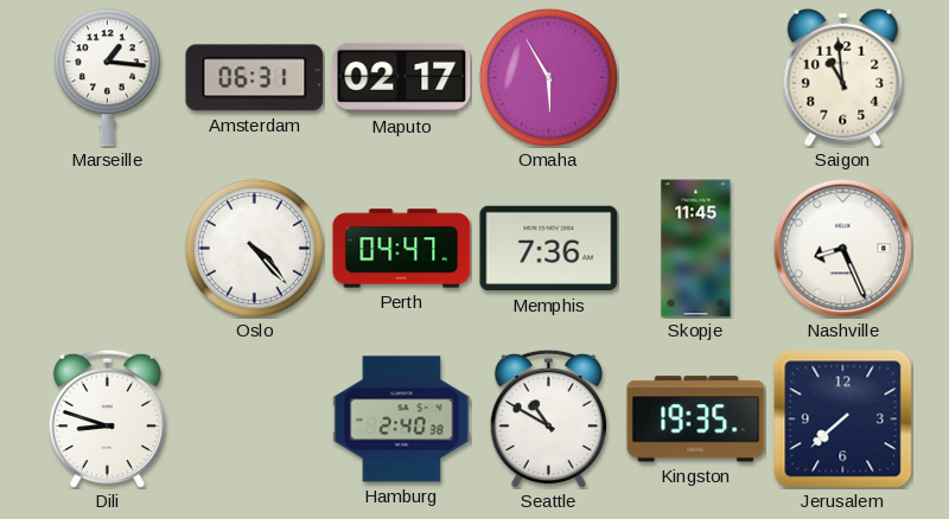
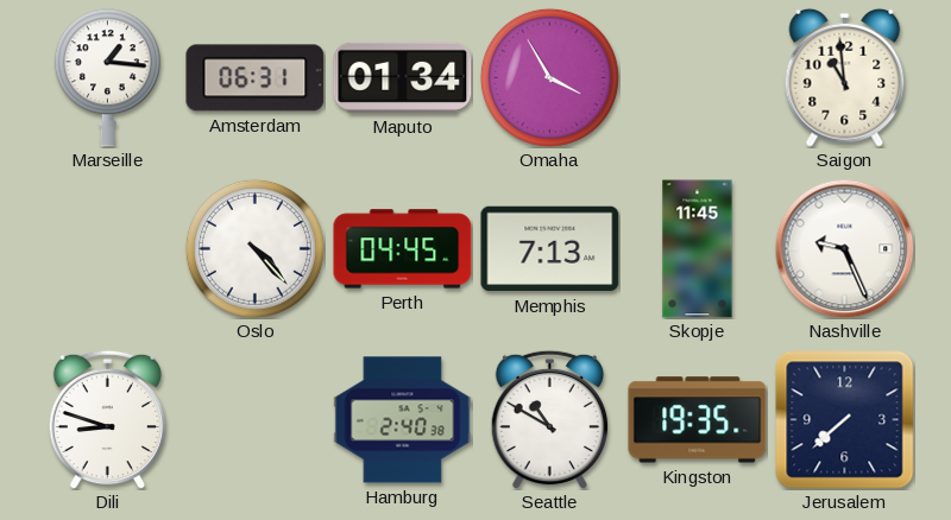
Maputo: 02:17 -> 01:34 (403, 77)
Omaha: 5:55 -> 3:55 (549, 77)
Perth: 04:47 -> 04:45 (403, 249)
Memphis: 7:36 -> 7:13 (550, 249)
Nashville: 8:26 -> 9:26 (844, 248)
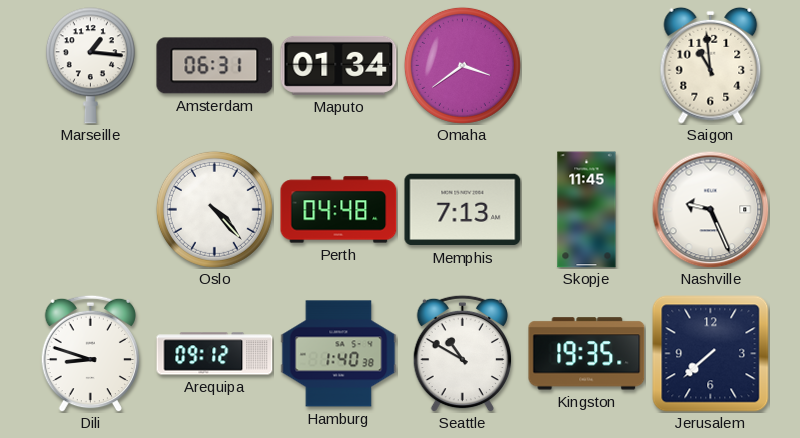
Omaha: 3:55 -> 3:39 (462, 65)
Perth: 04:45 -> 04:48 (339, 210)
Arequipa: none -> 09:12 (215, 354)
Hamburg: 2:40 -> 1:40 (339, 354)
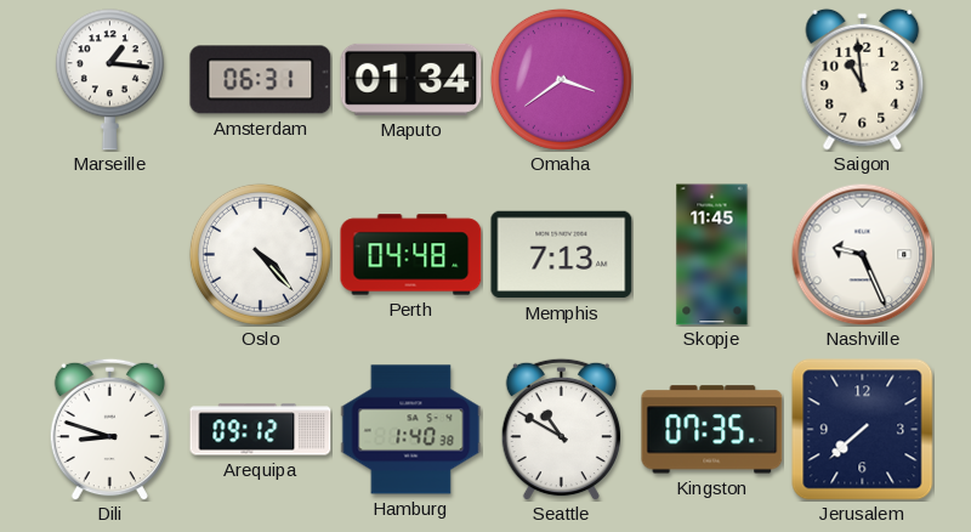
Kingston: 19:35 -> 07:35 (712, 430)
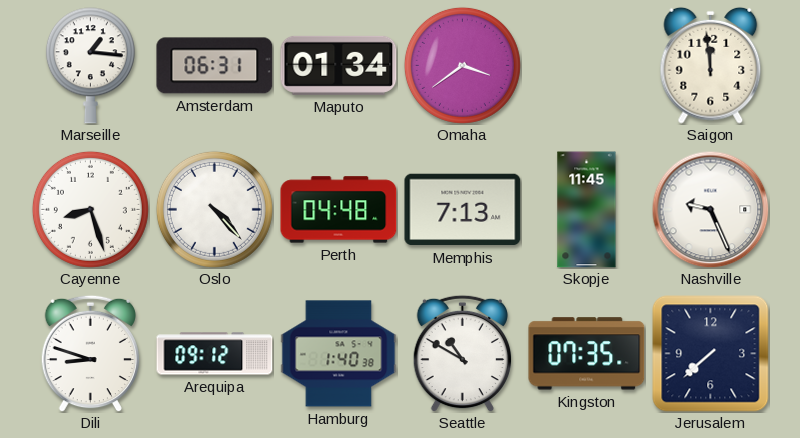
Saigon: 10:59 -> 11:59 (711, 65)
Cayenne: none -> 8:27 (90, 209)
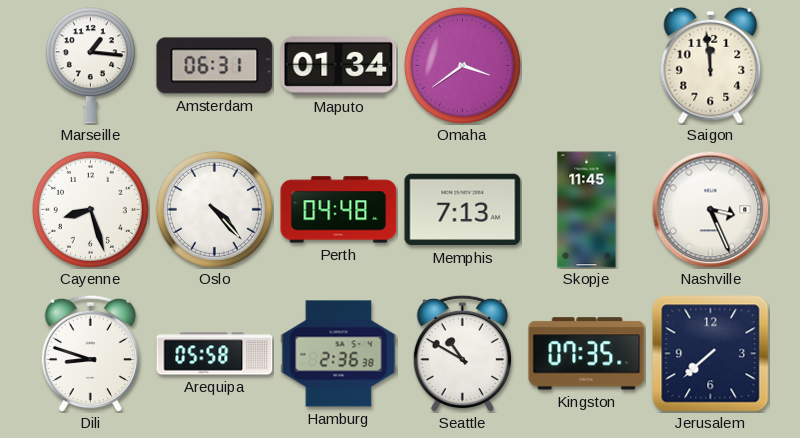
Nashville: 9:26 -> 3:26 (710, 209)
Arequipa: 09:12 -> 05:58 (215, 354)
Hamburg: 1:40 -> 2:36 (339, 354)
